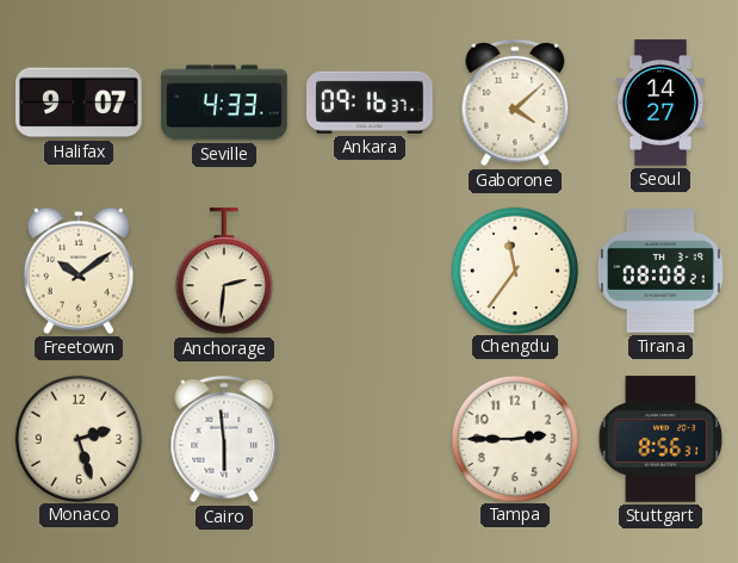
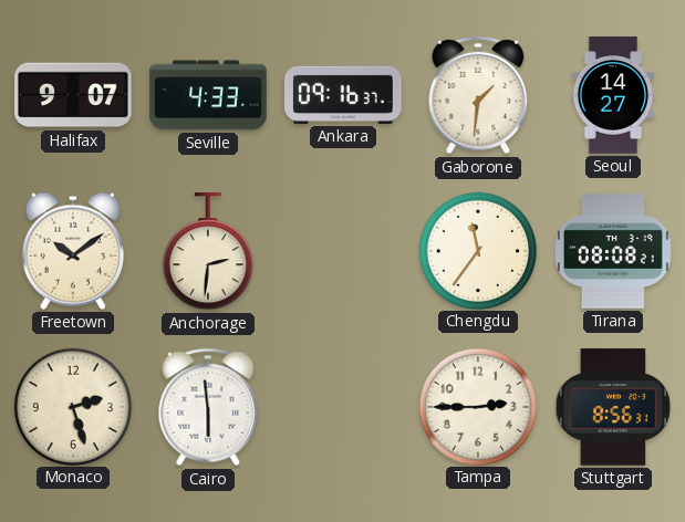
Gaborone: 4:08 -> 1:31 (478, 95)
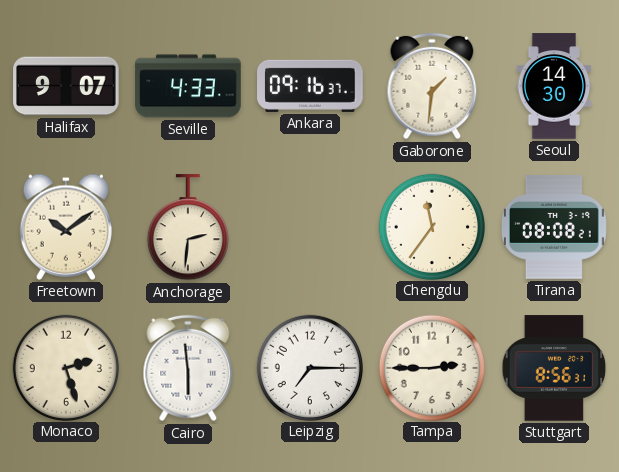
Seoul: 14:27 -> 14:30 (554, 86)
Leipzig: none -> 7:15 (309, 367)
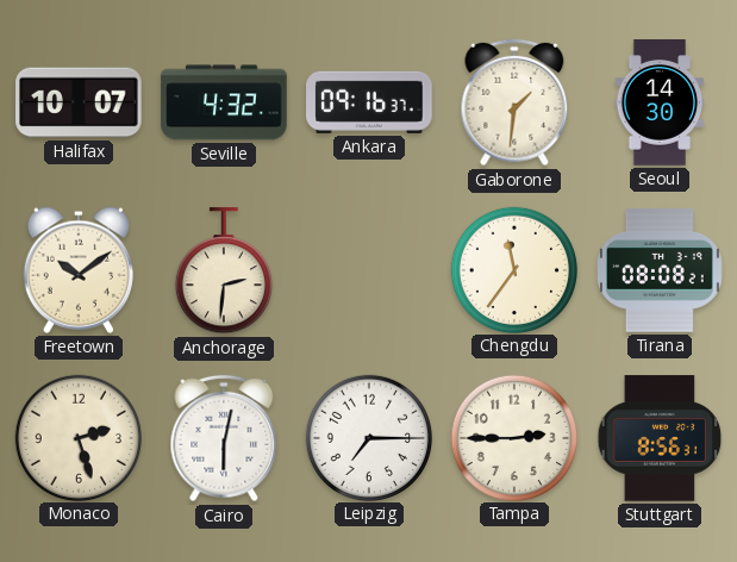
Halifax: 9:07 -> 10:07 (79, 102)
Seville: 4:33 -> 4:32 (224, 102)
Cairo: 5:59 -> 6:02 (224, 438)
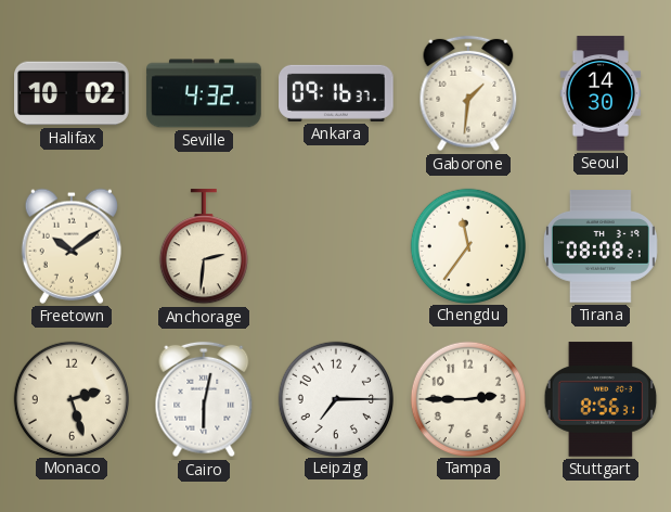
Halifax: 10:07 -> 10:02 (72, 93)
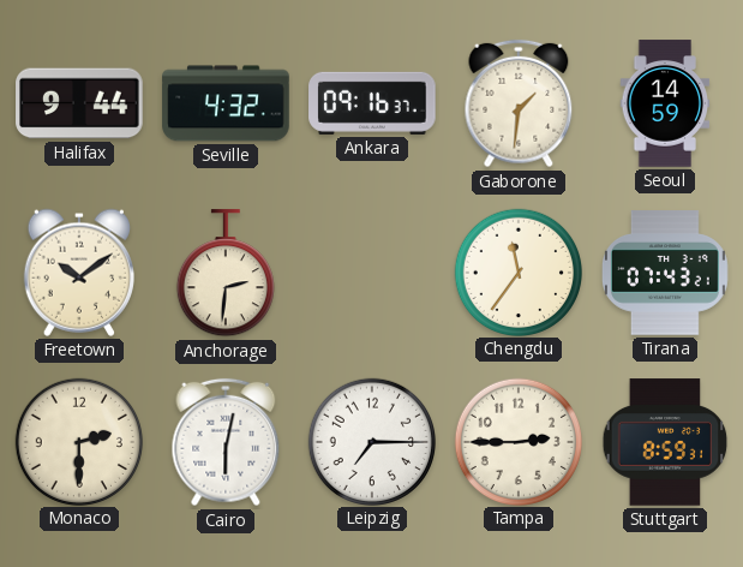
Halifax: 10:02 -> 9:44 (79, 103)
Seoul: 14:30 -> 14:59 (665, 103)
Tirana: 08:08 -> 07:43 (665, 273)
Monaco: 2:27 -> 2:30 (78, 441)
Stuttgart: 8:56 -> 8:59 (665, 442)
